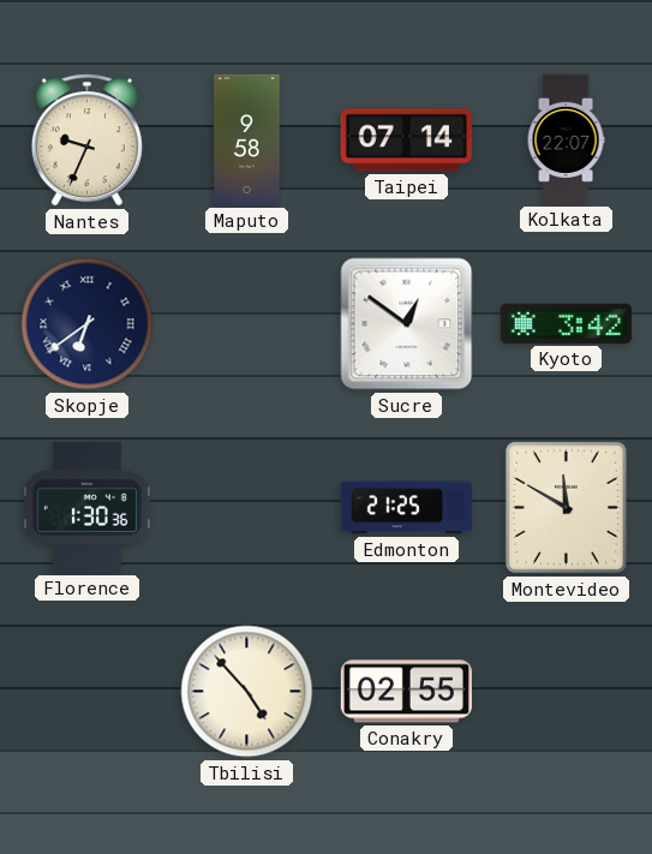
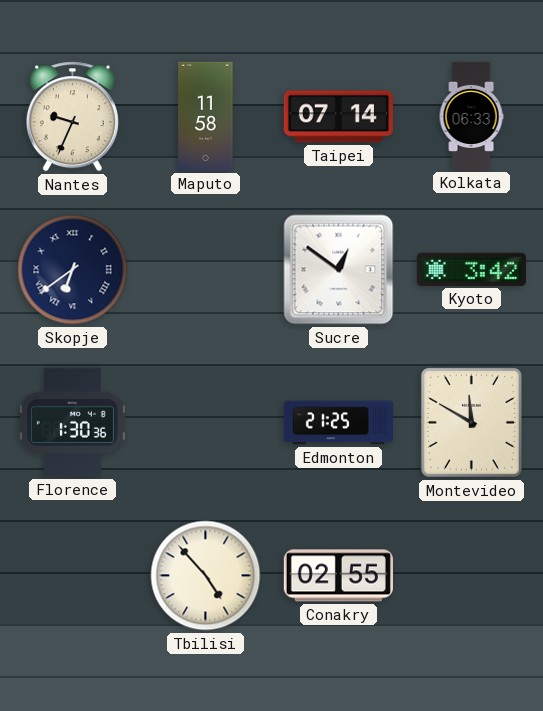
Maputo: 9:58 -> 11:58 (206, 116)
Kolkata: 22:07 -> 06:33 (471, 116)
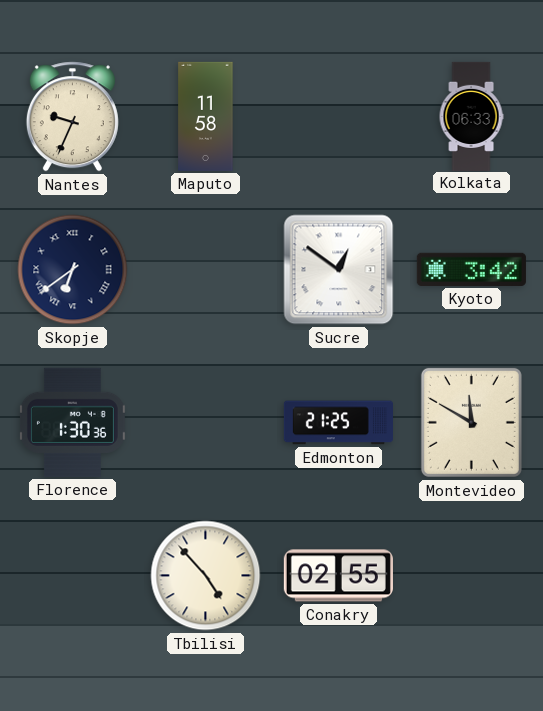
Taipei: 07:14 -> none (338, 117)
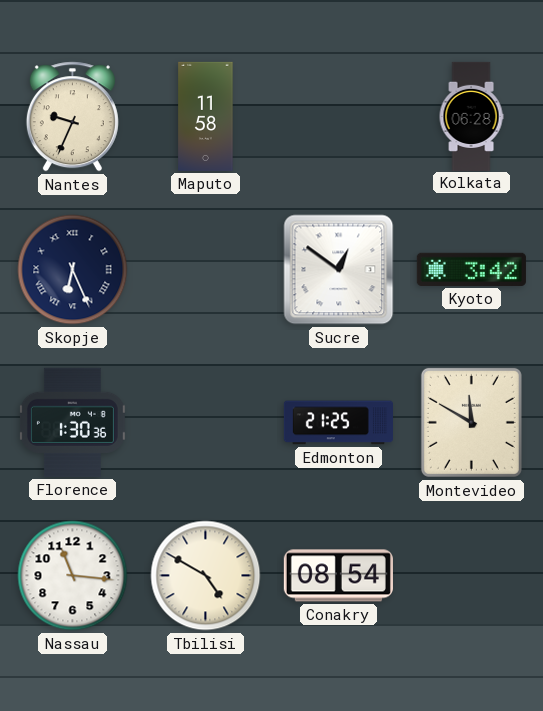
Kolkata: 06:33 -> 06:28 (471, 116)
Skopje: 6:39 -> 6:26 (73, 270)
Nassau: none -> 11:16 (73, 576)
Tbilisi: 4:53 -> 4:50 (206, 576)
Conakry: 02:55 -> 08:54 (338, 576)
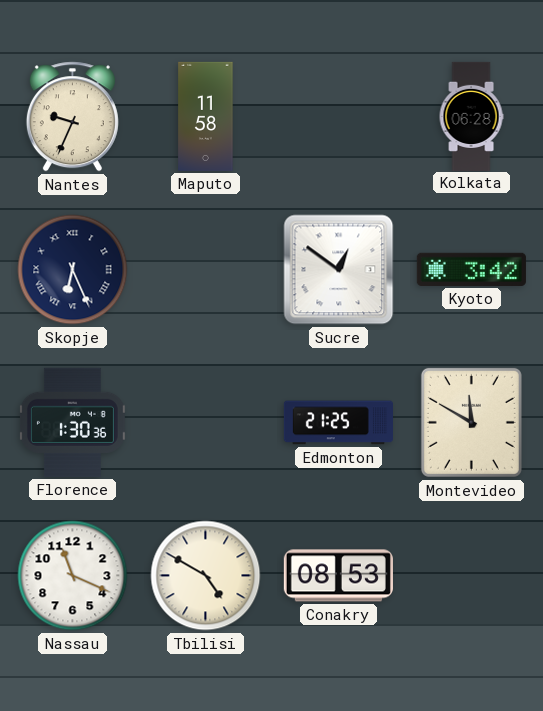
Nassau: 11:16 -> 11:19 (73, 576)
Conakry: 08:54 -> 08:53 (338, 576)
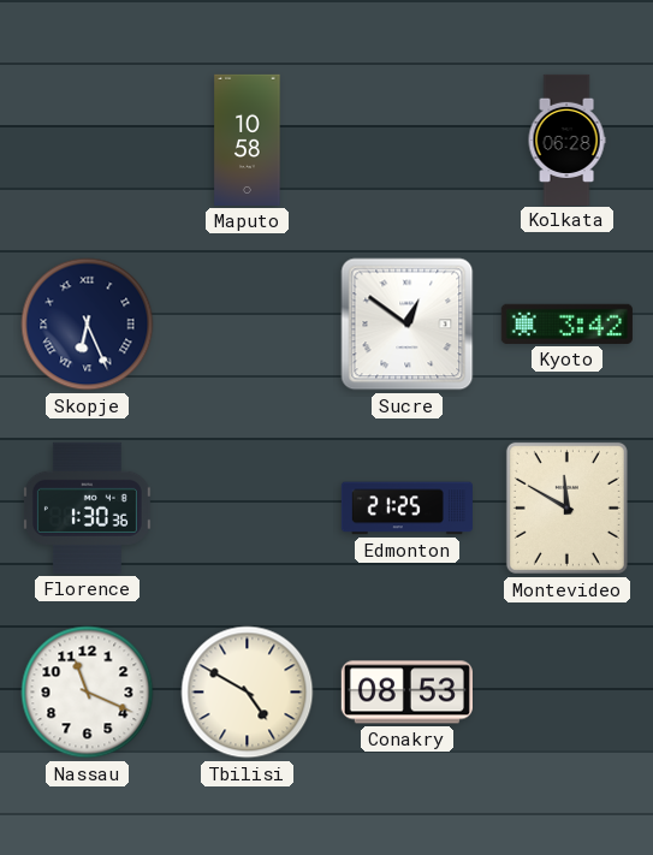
Nantes: 9:34 -> none (72, 117)
Maputo: 11:58 -> 10:58 (248, 139)
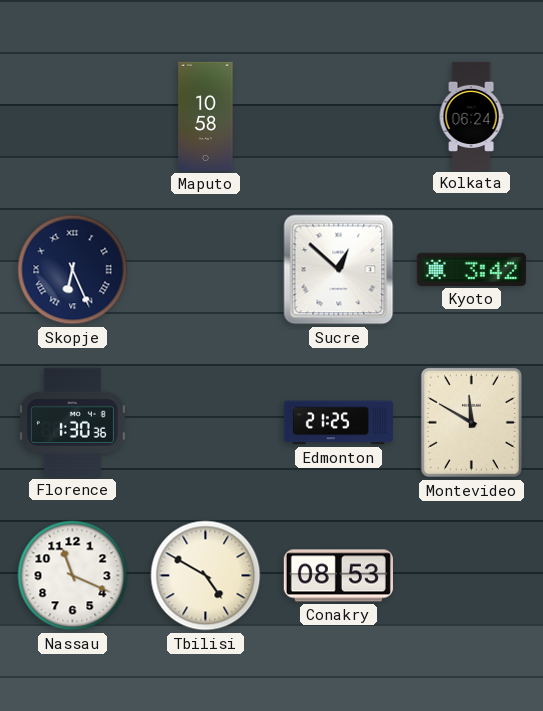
Kolkata: 06:28 -> 06:24 (471, 116)
Sucre: 12:51 -> 12:52 (339, 270)
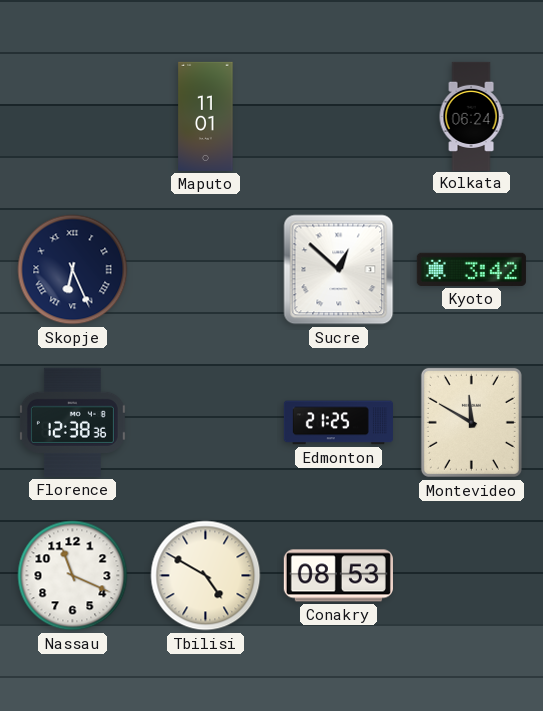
Maputo: 10:58 -> 11:01 (206, 116)
Florence: 1:30 -> 12:38 (72, 422)
